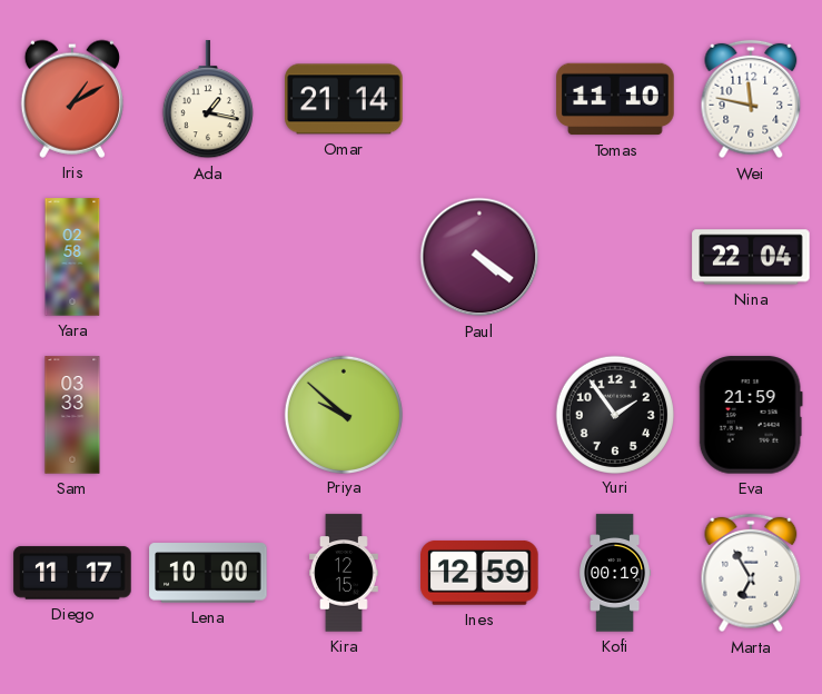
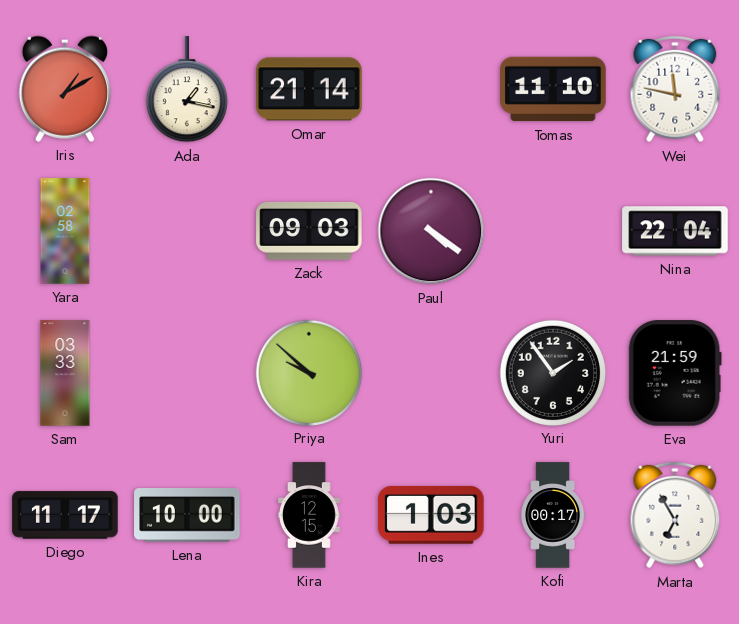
Zack: none -> 09:03 (309, 231)
Ines: 12:59 -> 1:03 (431, 515)
Kofi: 00:19 -> 00:17 (553, 515)
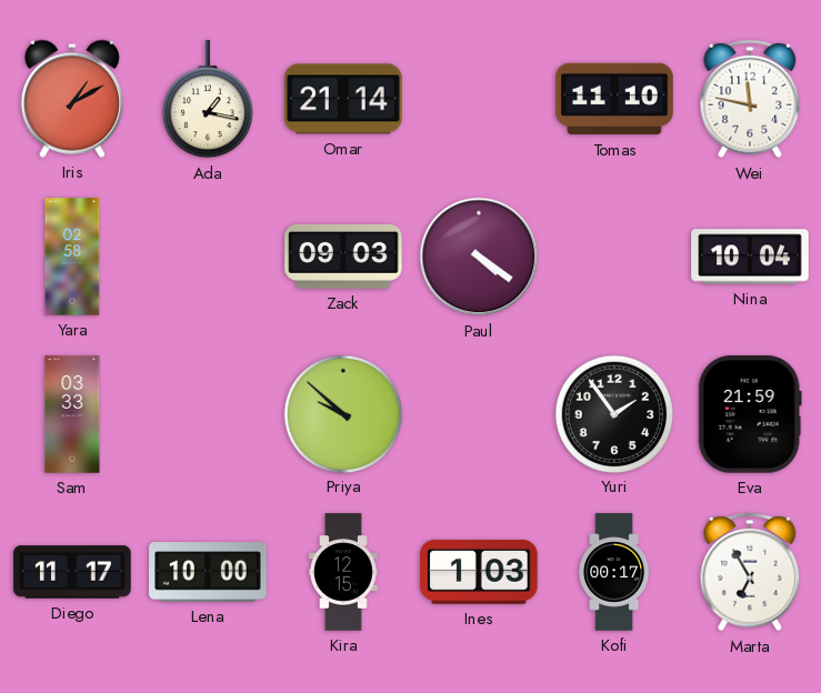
Nina: 22:04 -> 10:04 (750, 257)
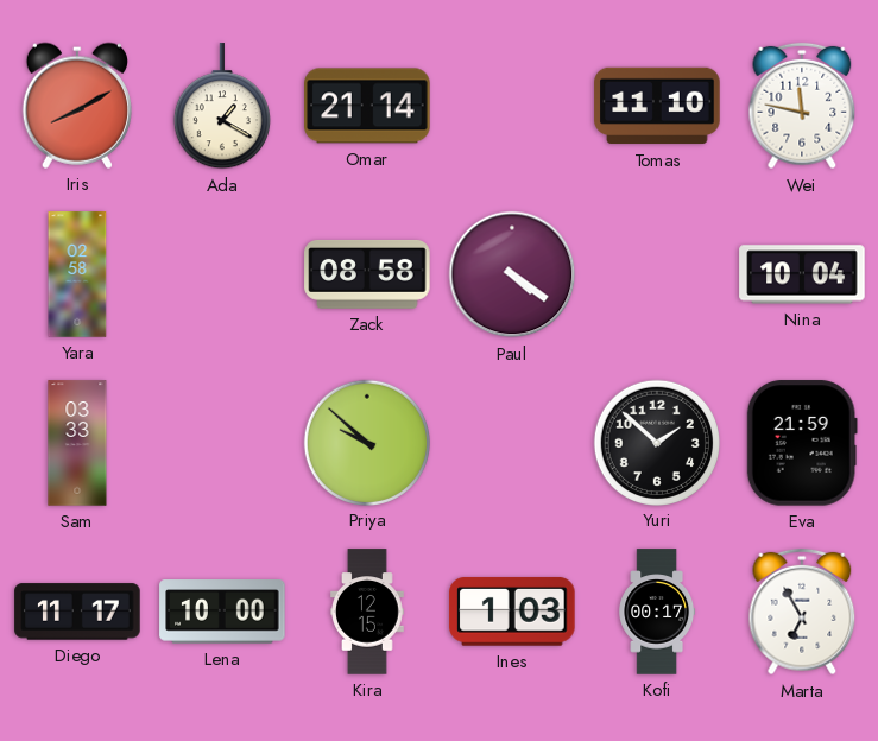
Iris: 1:10 -> 8:10 (77, 106)
Ada: 1:17 -> 1:20 (222, 107)
Zack: 09:03 -> 08:58 (367, 274)
Yuri: 1:54 -> 1:52 (656, 442)
